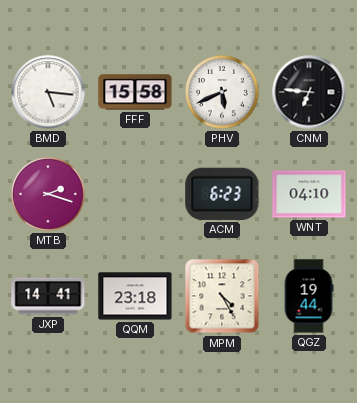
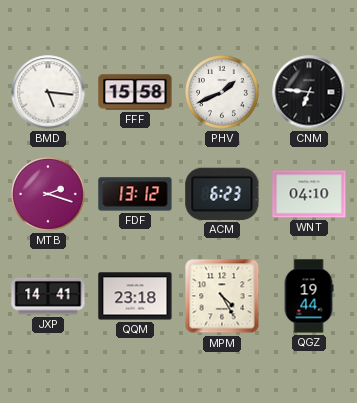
PHV: 5:41 -> 1:41 (223, 93)
FDF: none -> 13:12 (135, 194)
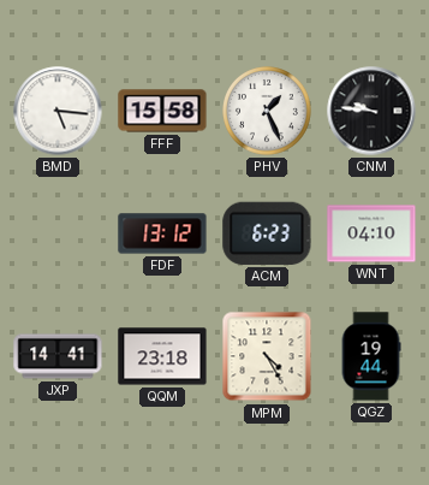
PHV: 1:41 -> 1:26 (268, 112)
CNM: 6:46 -> 9:46 (371, 111)
MTB: 2:18 -> none (49, 195)
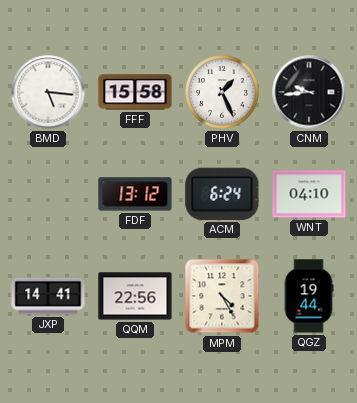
CNM: 9:46 -> 9:44 (309, 92)
ACM: 6:23 -> 6:24 (222, 194)
QQM: 23:18 -> 22:56 (135, 296)
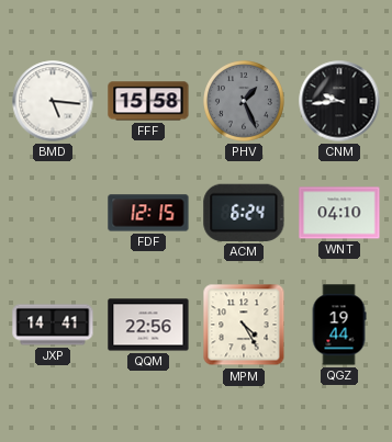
PHV dial: white -> grey (245, 102)
FDF: 13:12 -> 12:15 (148, 213)
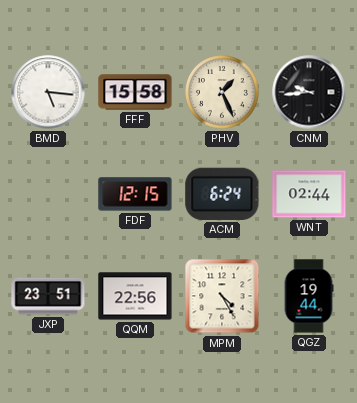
PHV dial: grey -> cream (223, 93)
WNT: 04:10 -> 02:44 (309, 194)
JXP: 14:41 -> 23:51 (48, 296)
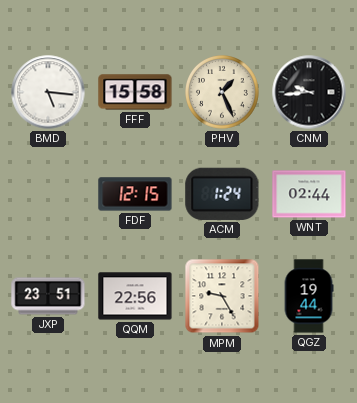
ACM: 6:24 -> 1:24 (222, 194)
MPM: 4:25 -> 9:25 (222, 296)
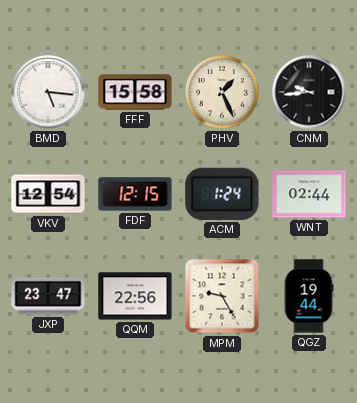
VKV: none -> 12:54 (48, 194)
JXP: 23:51 -> 23:47 (48, 296)
